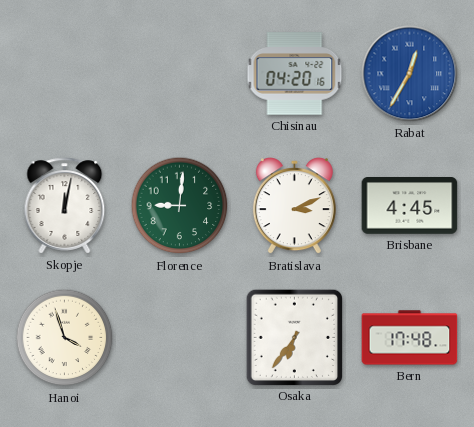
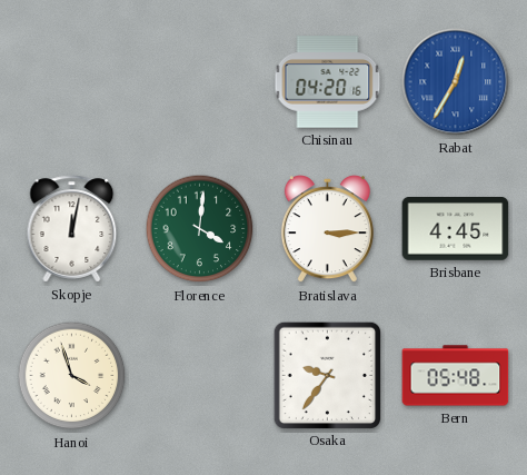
Florence: 9:01 -> 4:01 (200, 229)
Bratislava: 3:11 -> 3:15 (327, 229)
Osaka: 6:36 -> 9:36 (327, 375)
Bern: 17:48 -> 05:48 (456, 376)
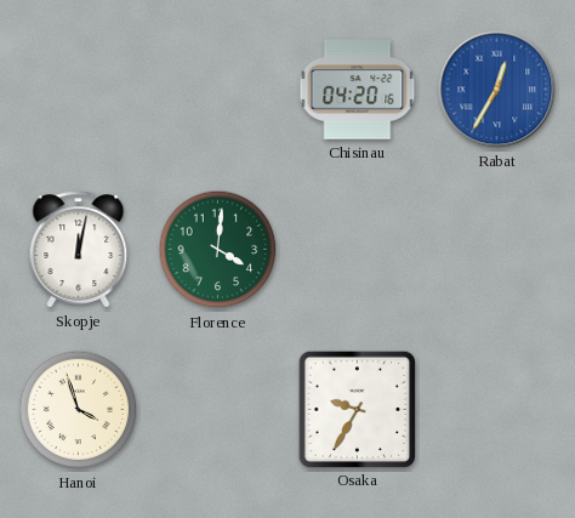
Bratislava: 3:15 -> none (327, 229)
Brisbane: 4:45 -> none (456, 229)
Osaka: 9:36 -> 9:35 (357, 409)
Bern: 05:48 -> none (456, 376)
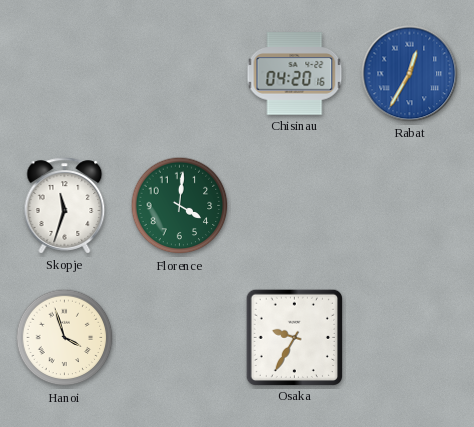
Skopje: 12:02 -> 11:33 (65, 206)
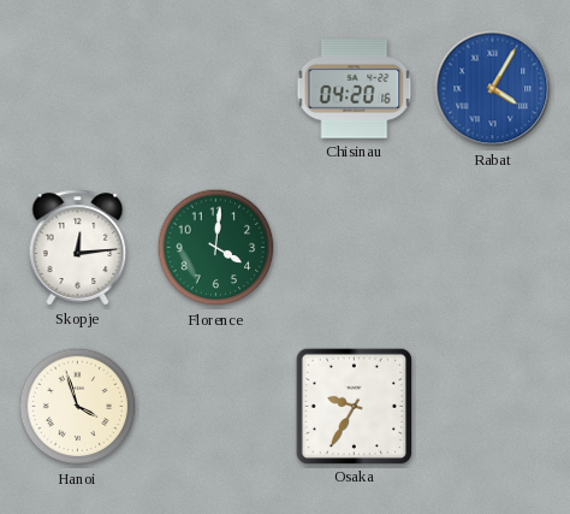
Rabat: 12:35 -> 4:05 (493, 89)
Skopje: 11:33 -> 12:14 (78, 248)
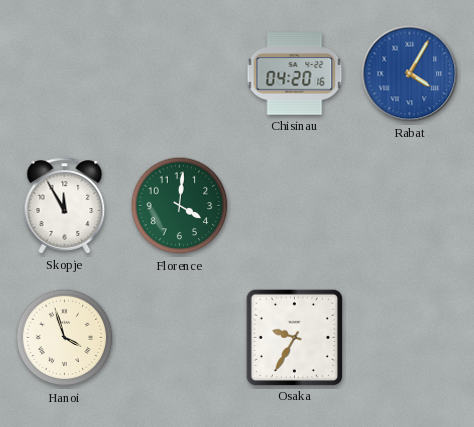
Skopje: 12:14 -> 11:55 (65, 206)
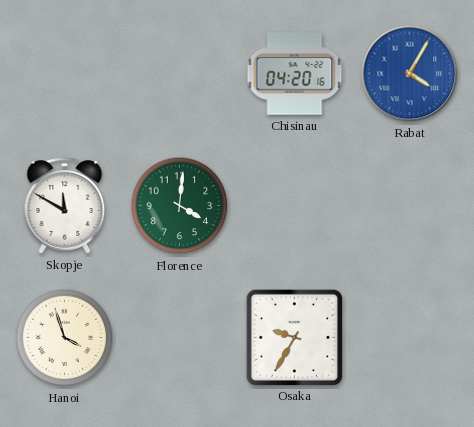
Skopje: 11:55 -> 11:50 (65, 206)
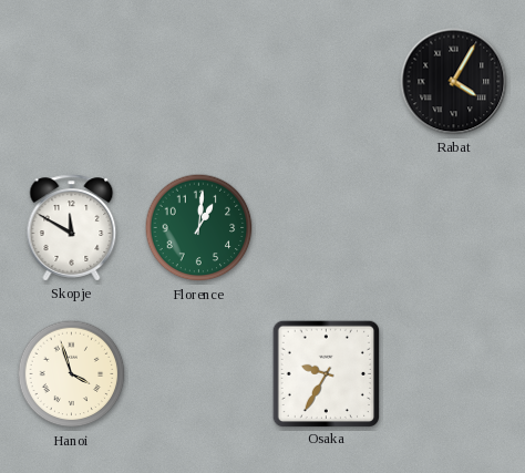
Chisinau: 04:20 -> none (295, 74)
Rabat dial: blue -> black (454, 82)
Florence: 4:01 -> 1:01 (199, 228)
